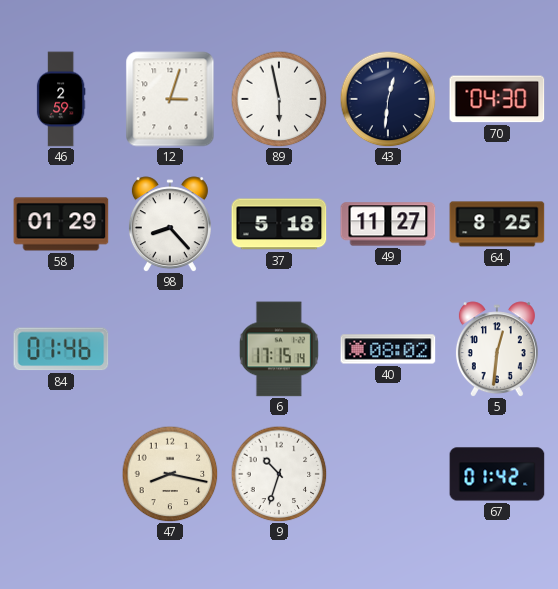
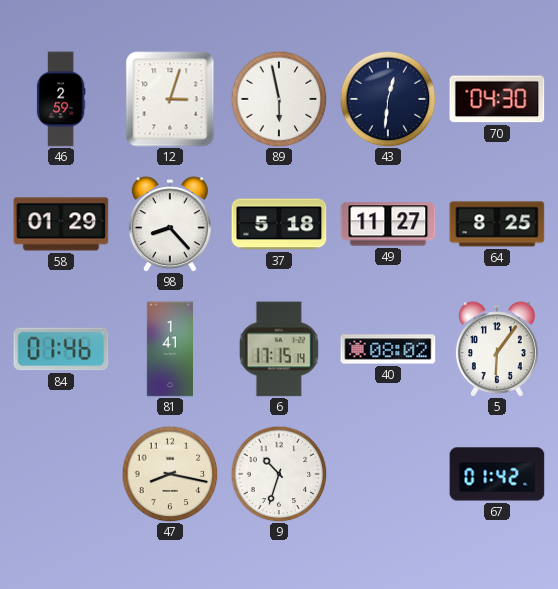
81: none -> 1:41 (169, 349)
5: 12:31 -> 6:06 (497, 349)
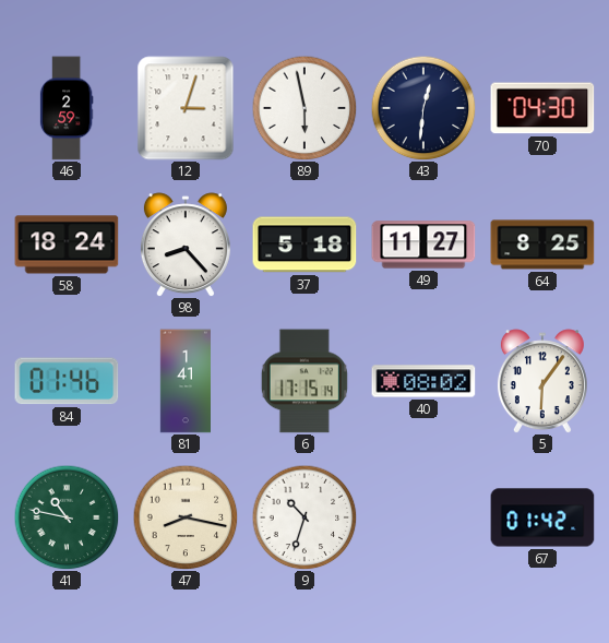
58: 01:29 -> 18:24 (67, 245)
41: none -> 10:47 (67, 517)
